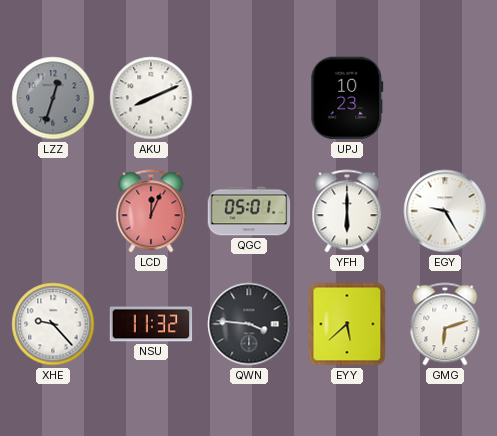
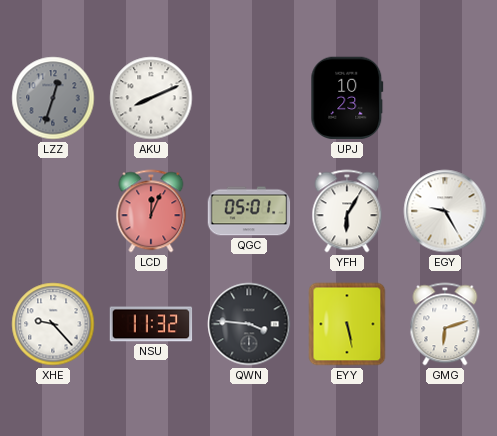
YFH: 6:00 -> 6:05 (347, 211)
EYY: 5:38 -> 5:28 (347, 324)
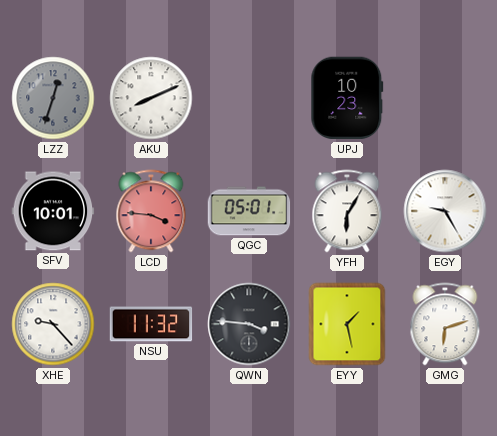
SFV: none -> 10:01 (53, 211)
LCD: 12:04 -> 3:46 (151, 211)
EYY: 5:28 -> 1:28 (347, 324)
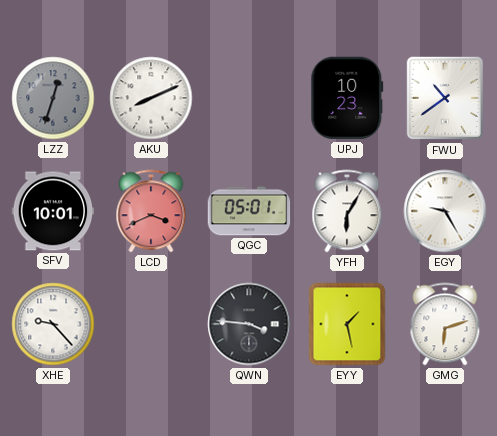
FWU: none -> 10:39 (445, 98)
LCD: 3:46 -> 3:41 (151, 211)
NSU: 11:32 -> none (151, 324)
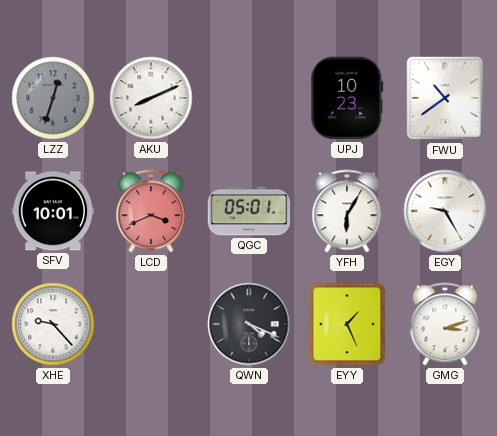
QWN: 3:46 -> 4:19 (249, 324)
EYY: 1:28 -> 1:26 (347, 324)
GMG: 6:12 -> 3:12 (445, 324)
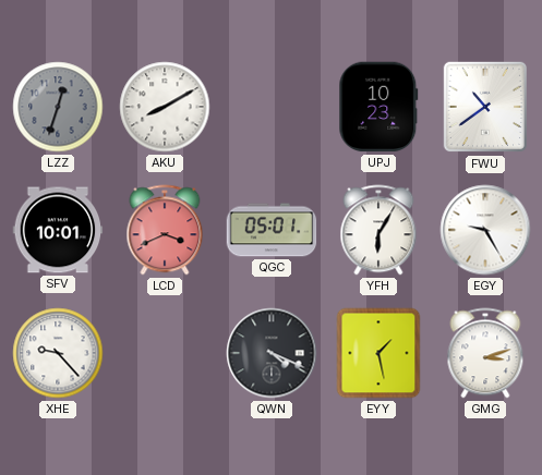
AKU: 8:11 -> 8:10 (165, 107)
EYY: 1:26 -> 1:28 (378, 353)
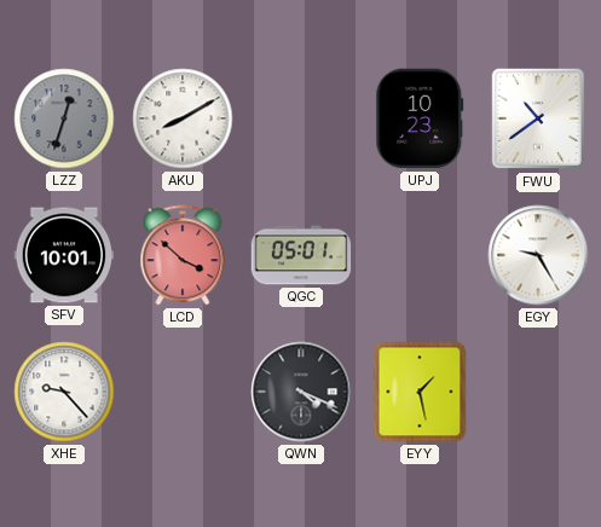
LCD: 3:41 -> 3:52 (183, 255)
YFH: 6:05 -> none (378, 230)
GMG: 3:12 -> none (485, 353)
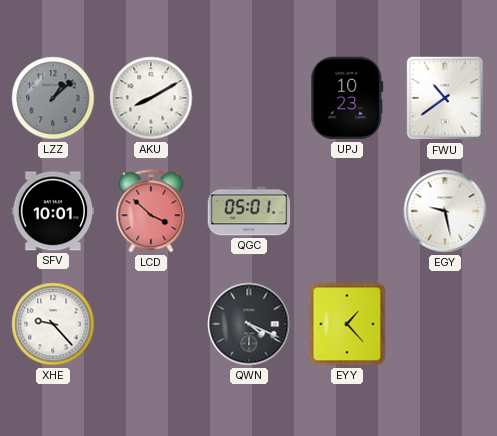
LZZ: 12:33 -> 1:08 (53, 98)
EGY: 9:25 -> 9:28 (445, 211)
EYY: 1:28 -> 1:23 (347, 324)
